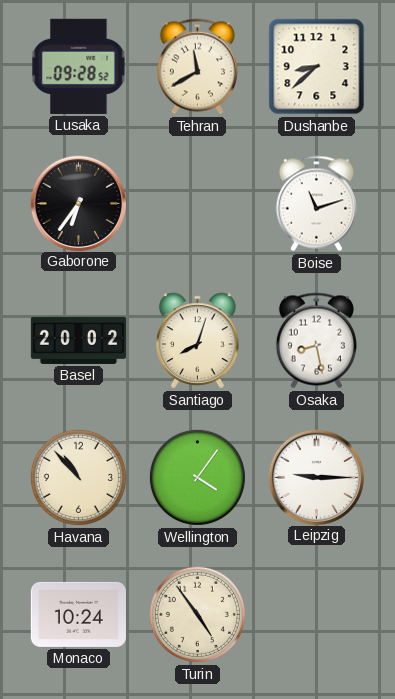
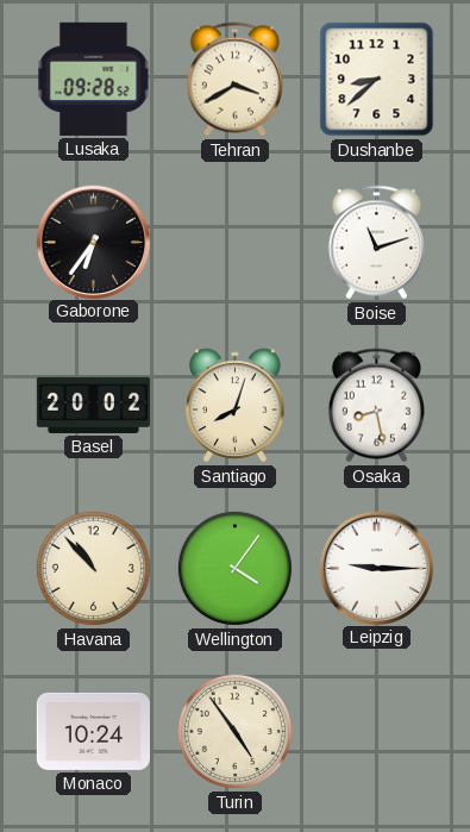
Tehran: 11:40 -> 3:40 (234, 80)
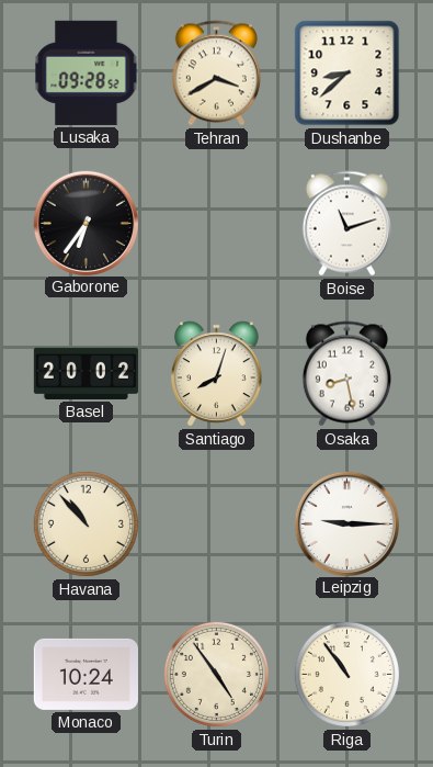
Wellington: 4:06 -> none (234, 568)
Riga: none -> 10:54 (346, 674)
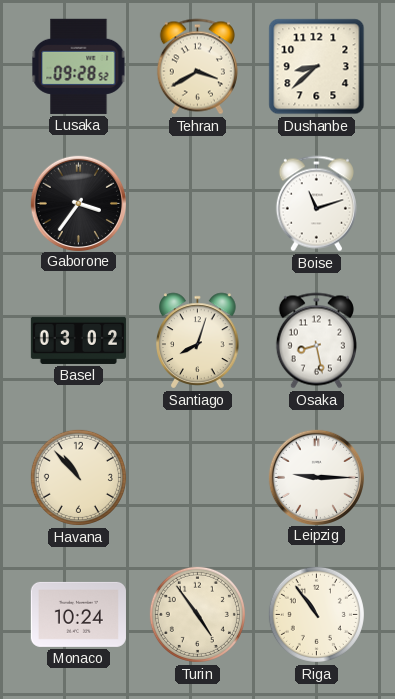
Gaborone: 6:36 -> 3:36 (78, 203)
Basel: 20:02 -> 03:02 (78, 340)
